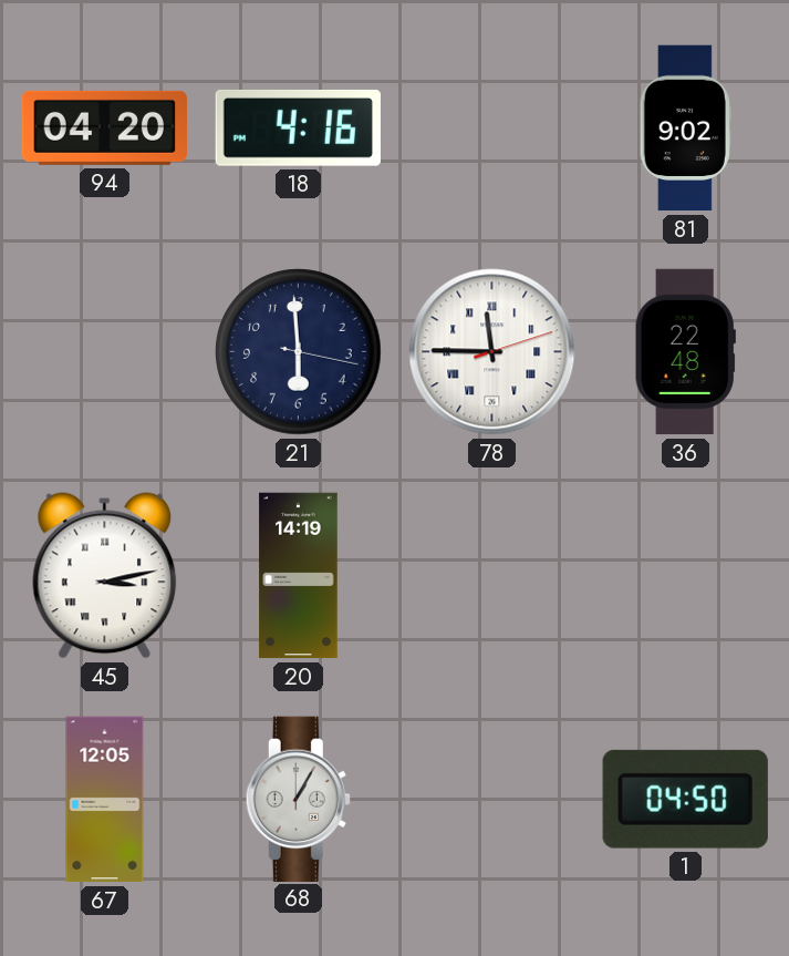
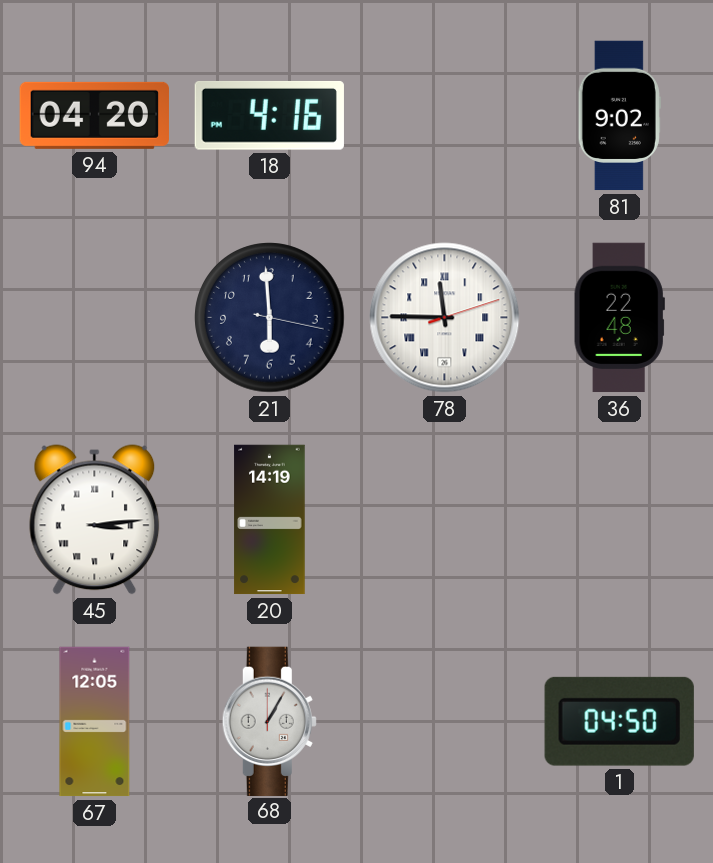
45: 3:13 -> 3:14 (95, 520)
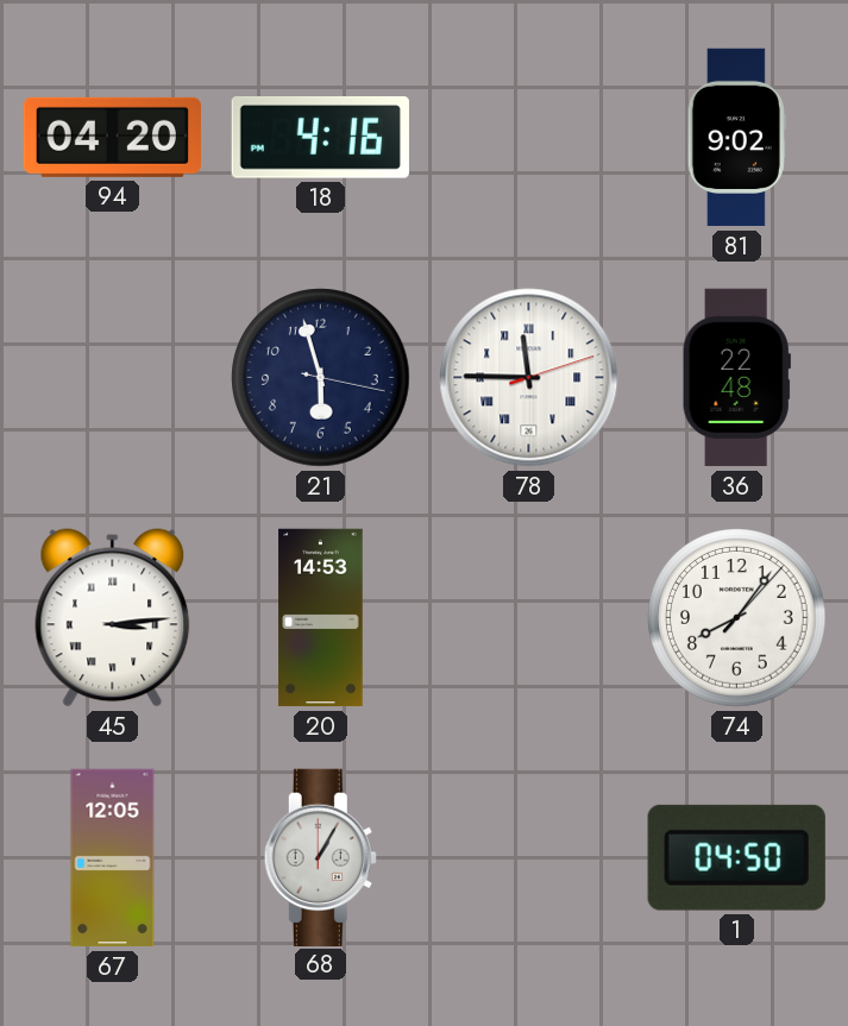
21: 5:59 -> 5:57 (321, 378)
20: 14:19 -> 14:53 (321, 618)
74: none -> 8:06 (737, 618)
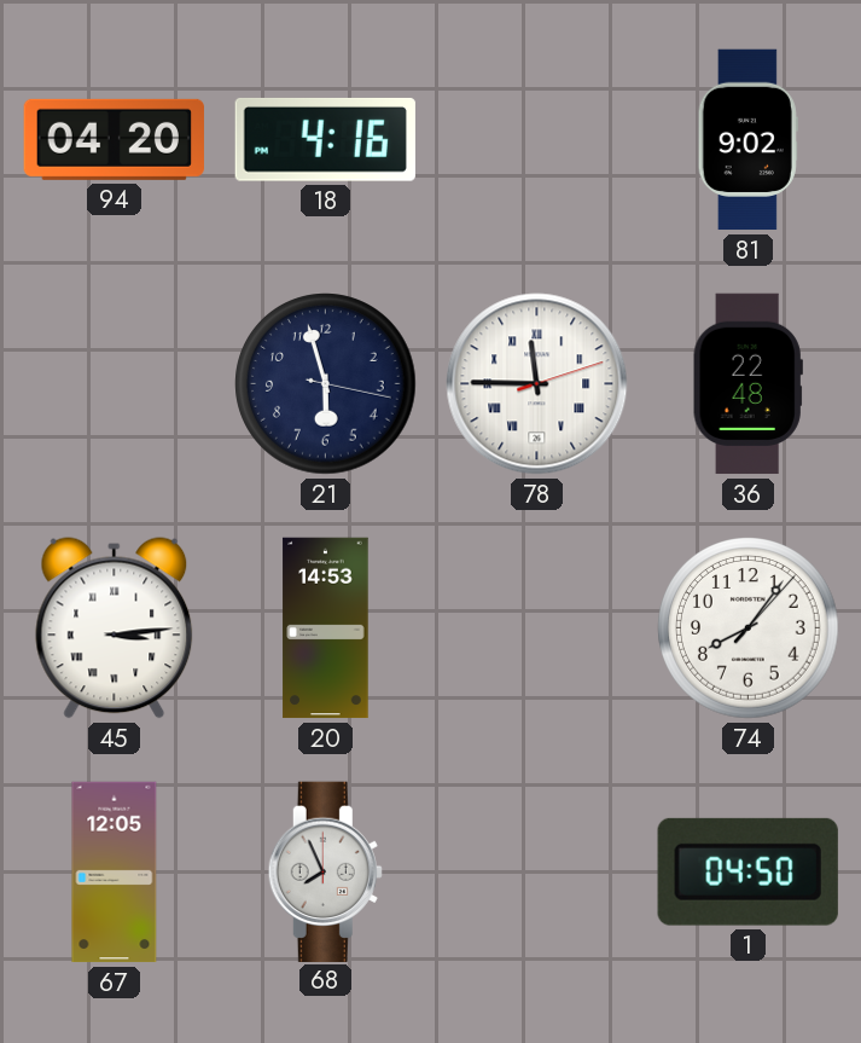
68: 1:05 -> 7:56 (325, 871)
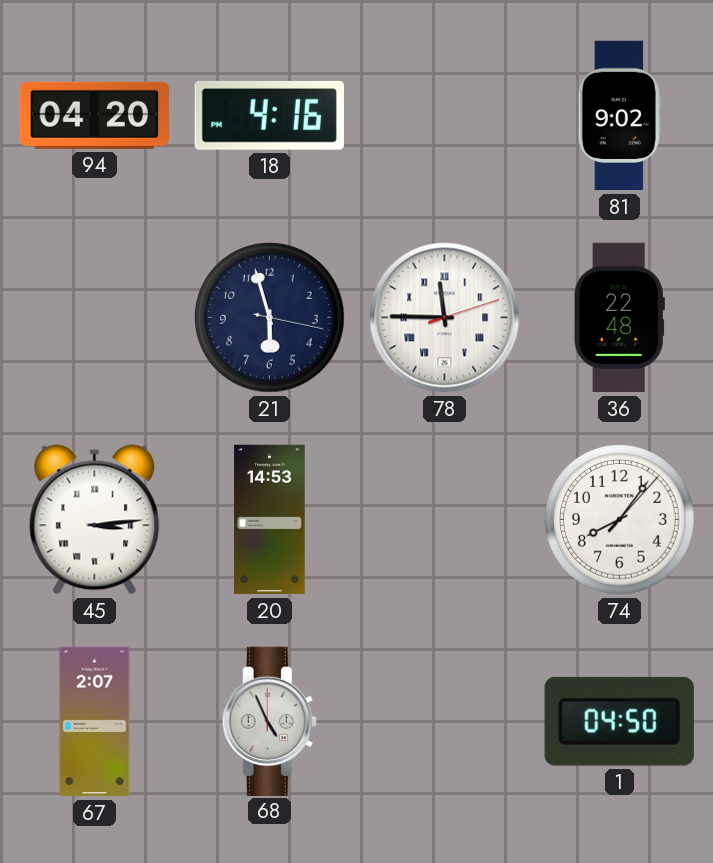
67: 12:05 -> 2:07 (95, 722)
68: 7:56 -> 4:56 (269, 721)
